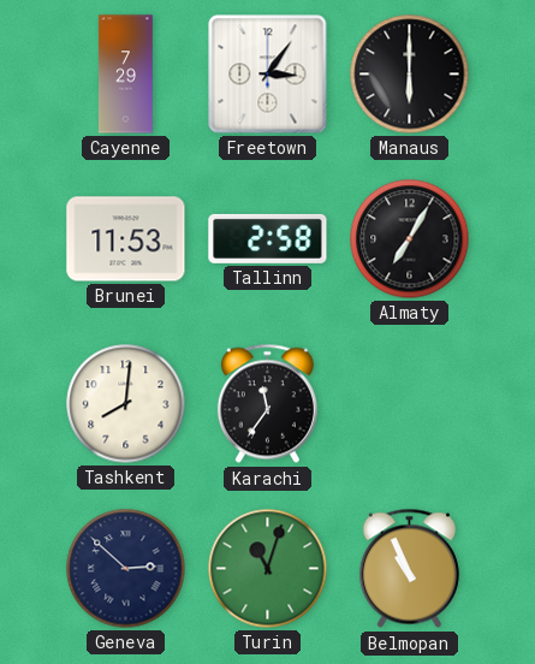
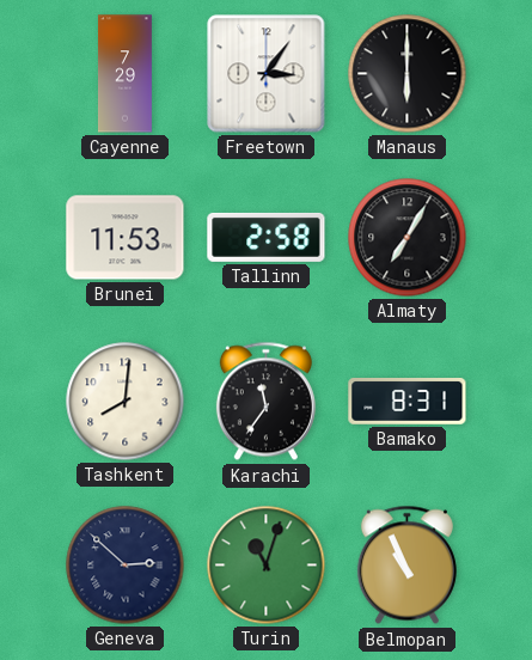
Bamako: none -> 8:31 (408, 402)
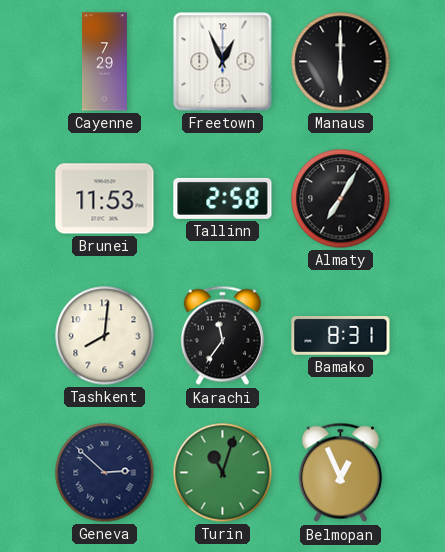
Freetown: 3:06 -> 12:56 (223, 62)
Belmopan: 10:56 -> 12:56 (340, 473)
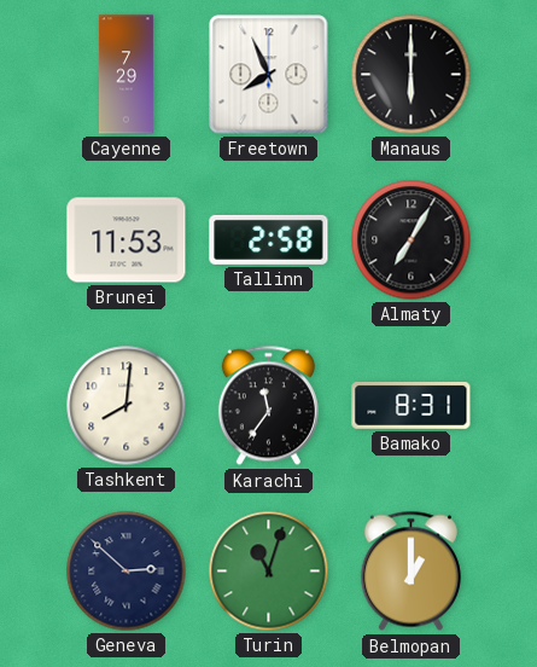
Freetown: 12:56 -> 7:56 (269, 75)
Belmopan: 12:56 -> 1:00 (410, 572)
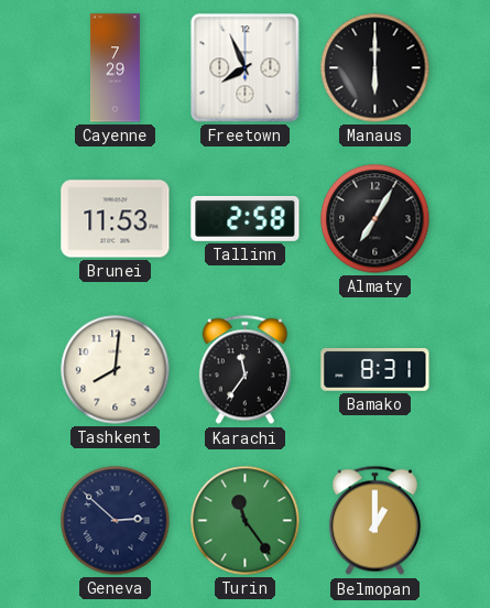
Turin: 11:03 -> 11:24 (246, 521)
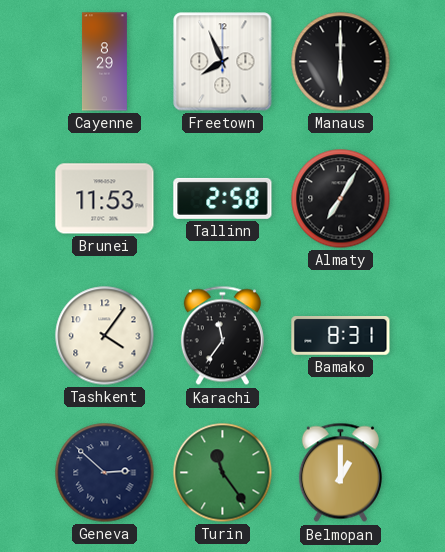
Cayenne: 7:29 -> 8:29 (104, 62)
Tashkent: 8:01 -> 4:06 (105, 336)
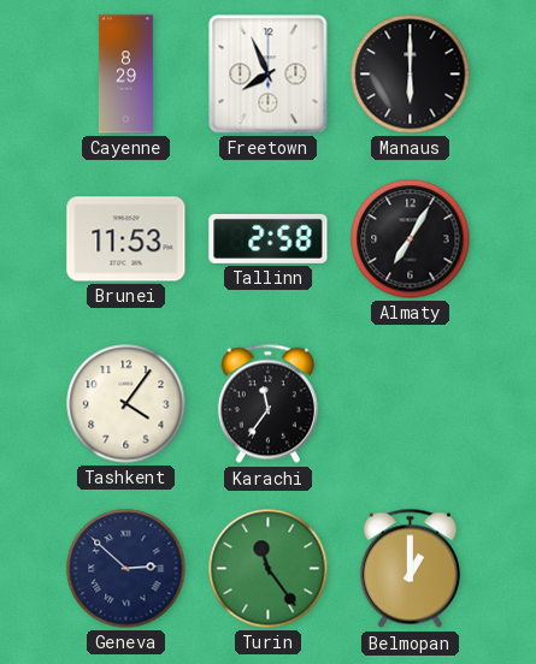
Bamako: 8:31 -> none (341, 336)
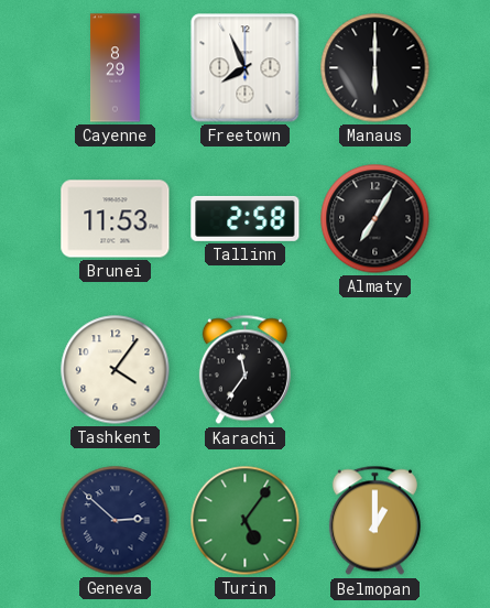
Turin: 11:24 -> 5:06 (246, 521)
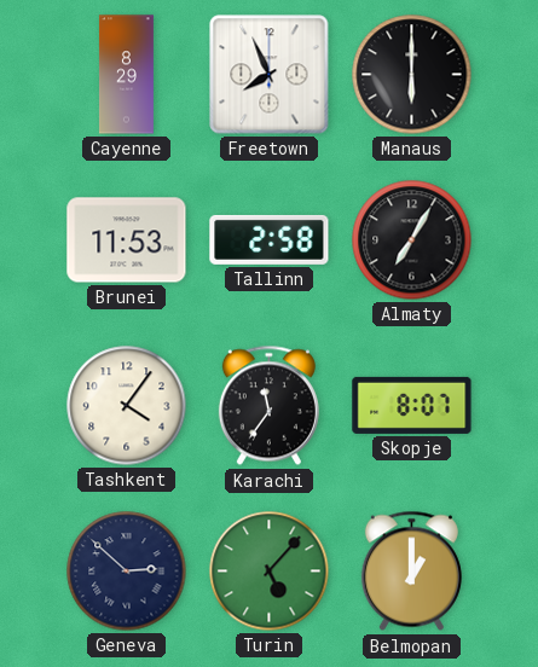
Skopje: none -> 8:07 (412, 405)
Turin: 5:06 -> 5:07 (270, 572)
